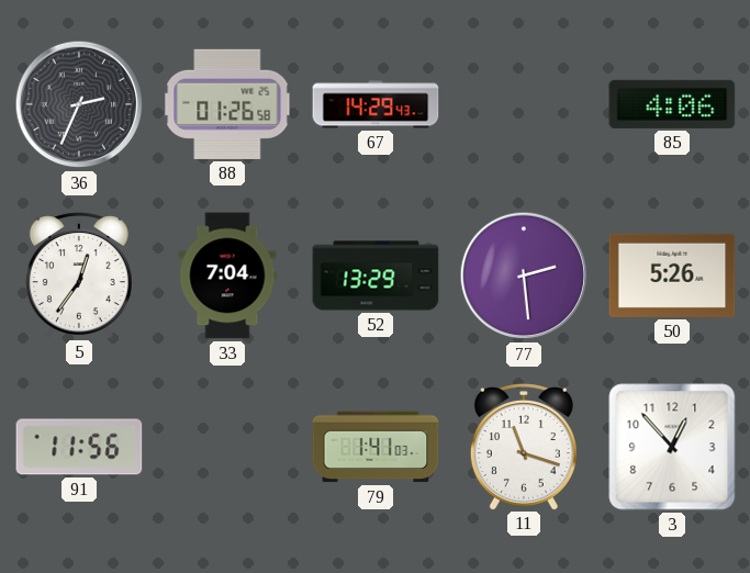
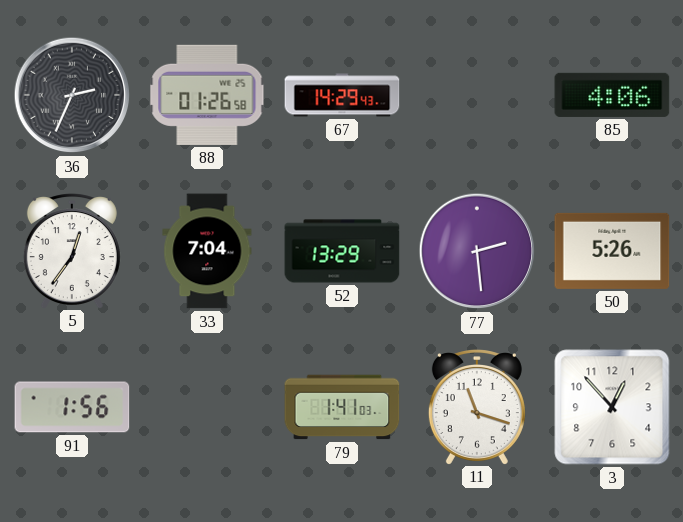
91: 11:56 -> 1:56 (72, 407)
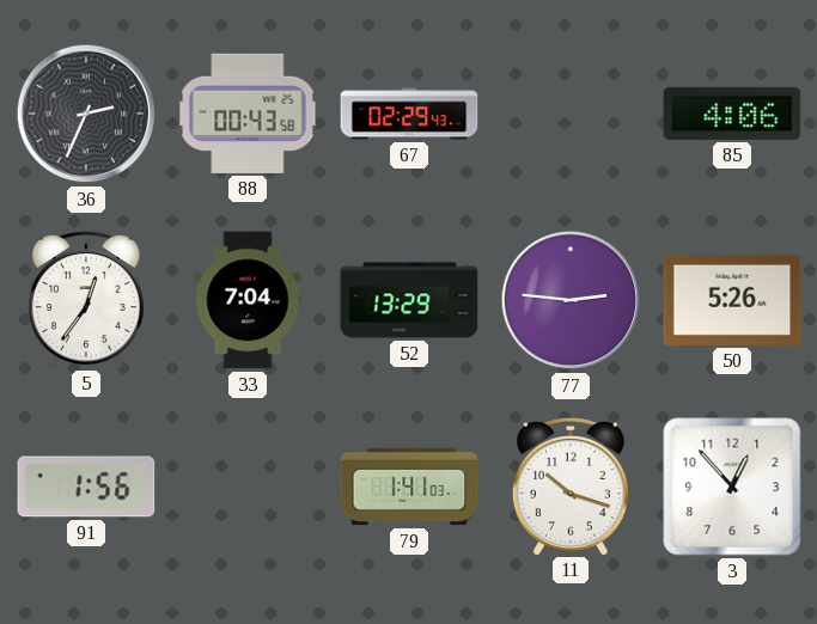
88: 01:26 -> 00:43 (248, 114)
67: 14:29 -> 02:29 (409, 114)
77: 2:29 -> 2:46 (571, 300)
11: 11:18 -> 10:18 (571, 487)
